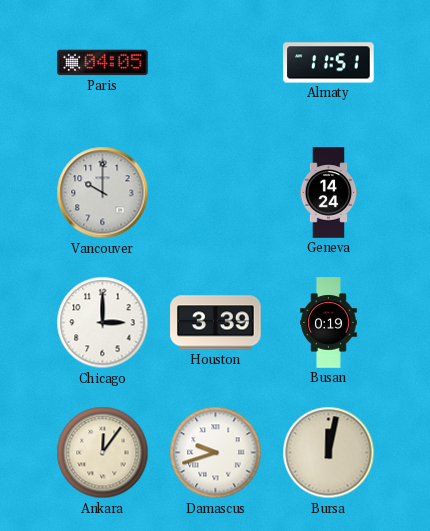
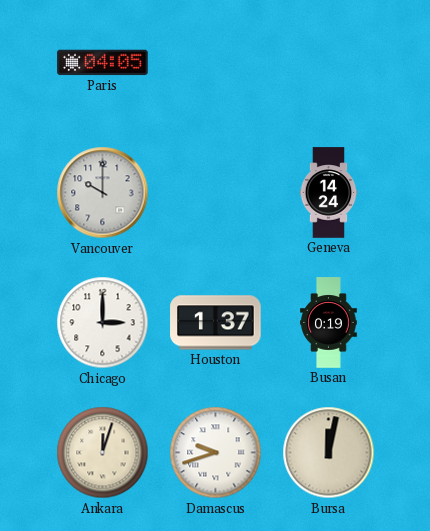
Almaty: 11:51 -> none (329, 63)
Houston: 3:39 -> 1:37 (216, 323)
Ankara: 12:06 -> 12:03 (103, 453)
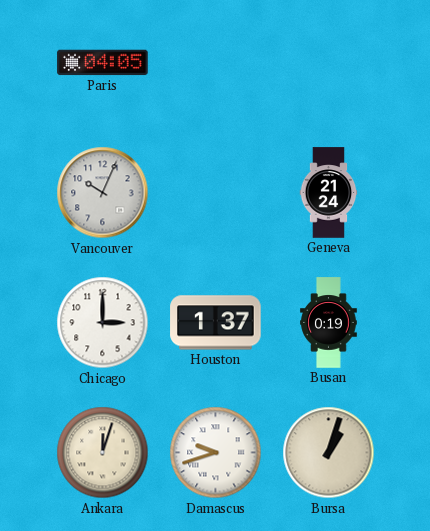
Vancouver: 10:00 -> 10:04 (103, 193)
Geneva: 14:24 -> 21:24 (329, 193)
Bursa: 12:02 -> 1:03 (329, 453)
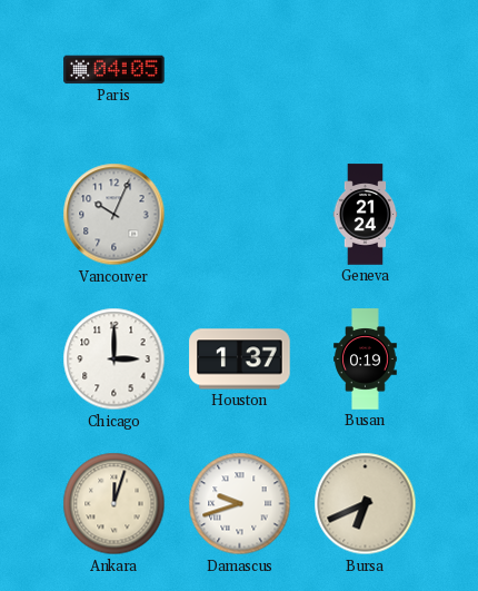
Bursa: 1:03 -> 6:41 (366, 504)
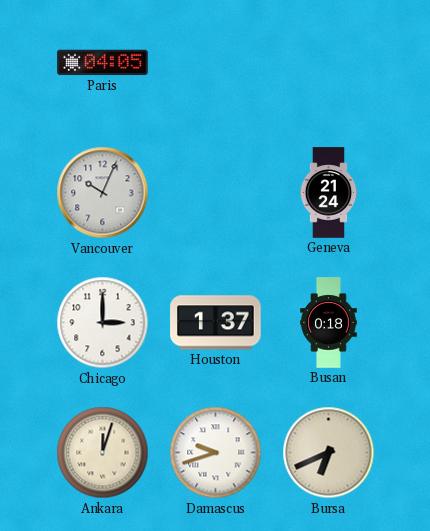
Busan: 0:19 -> 0:18 (329, 323)
